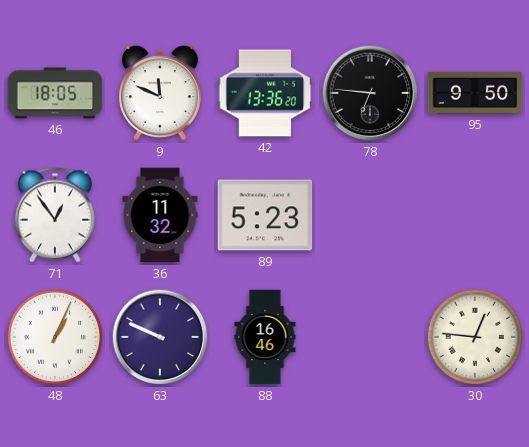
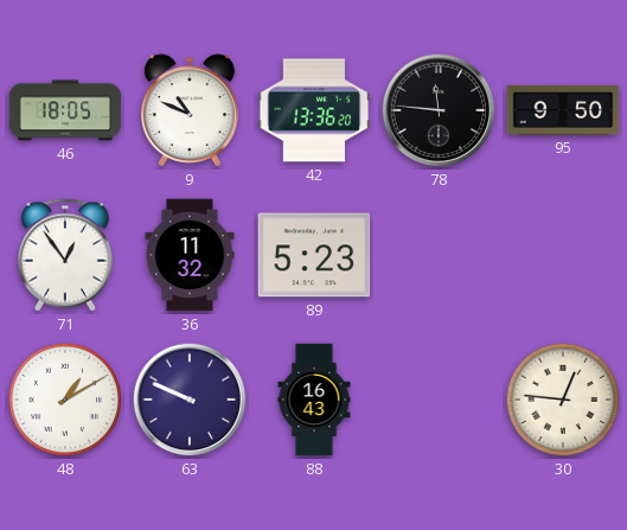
9: 11:49 -> 10:49 (191, 110)
78: 6:46 -> 11:46 (439, 110)
48: 1:04 -> 1:10 (65, 400)
88: 16:46 -> 16:43 (314, 400)
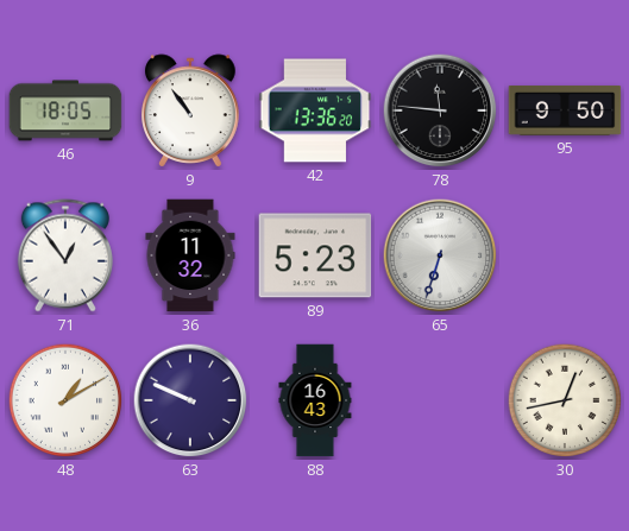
9: 10:49 -> 10:54 (191, 110)
65: none -> 6:33 (440, 255)
30: 12:46 -> 12:43 (565, 400)
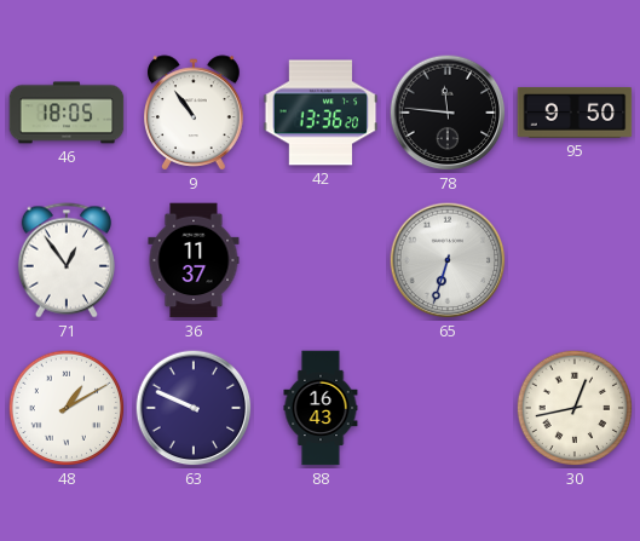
36: 11:32 -> 11:37 (194, 260)
89: 5:23 -> none (315, 255)
